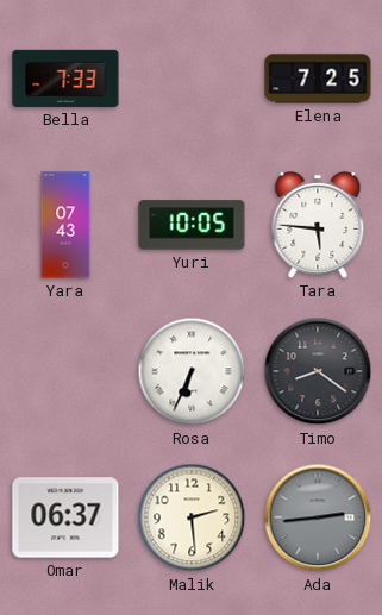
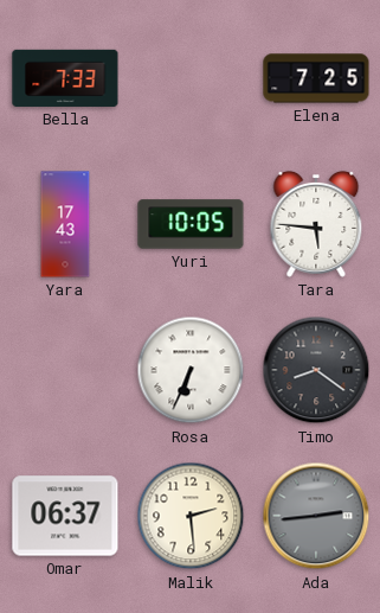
Yara: 07:43 -> 17:43 (65, 224)
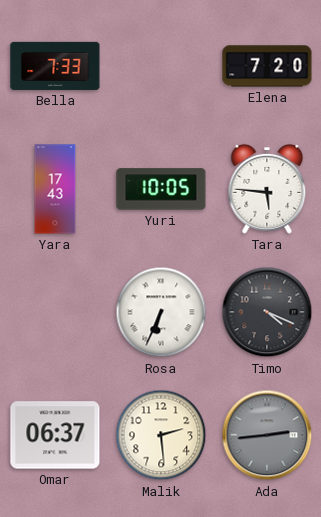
Elena: 7:25 -> 7:20 (267, 66)
Timo: 8:21 -> 4:19 (267, 312)
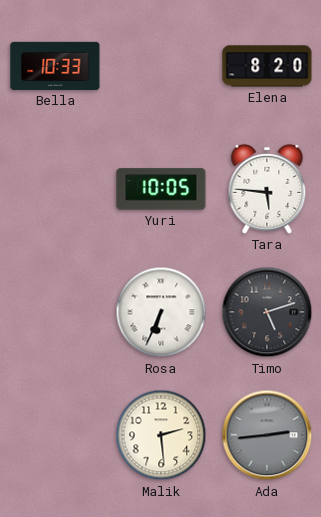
Bella: 7:33 -> 10:33 (55, 66)
Elena: 7:20 -> 8:20 (267, 66)
Yara: 17:43 -> none (55, 189)
Timo: 4:19 -> 5:12 (267, 312)
Omar: 06:37 -> none (55, 435)
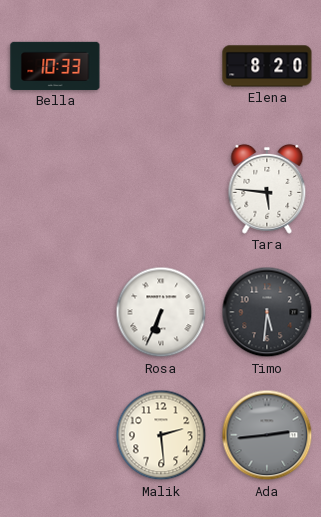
Yuri: 10:05 -> none (161, 189)
Timo: 5:12 -> 5:31 (267, 312)
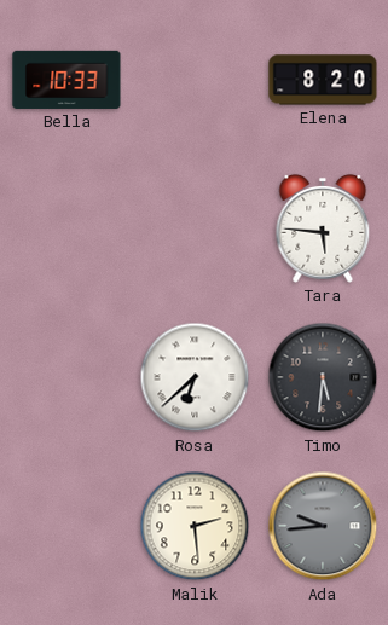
Rosa: 6:34 -> 6:38 (195, 377)
Ada: 2:44 -> 9:44 (323, 526)
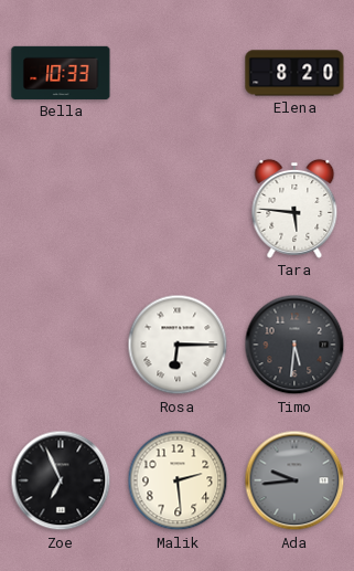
Rosa: 6:38 -> 6:15 (178, 345)
Zoe: none -> 6:56 (61, 480)
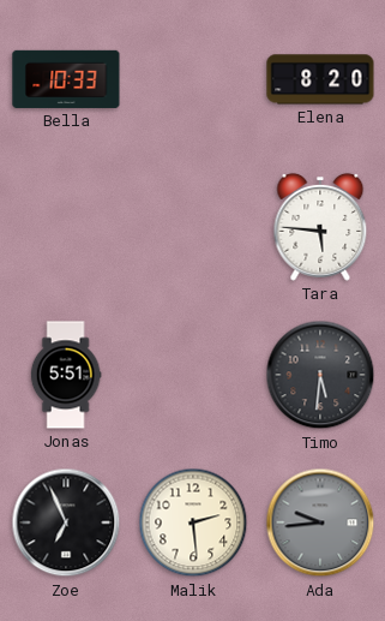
Jonas: none -> 5:51 (66, 375)
Rosa: 6:15 -> none (178, 345)
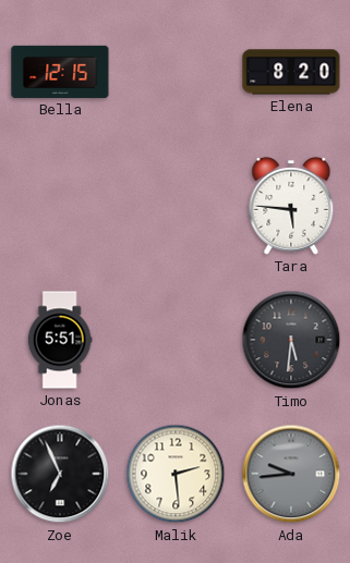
Bella: 10:33 -> 12:15 (60, 72)
